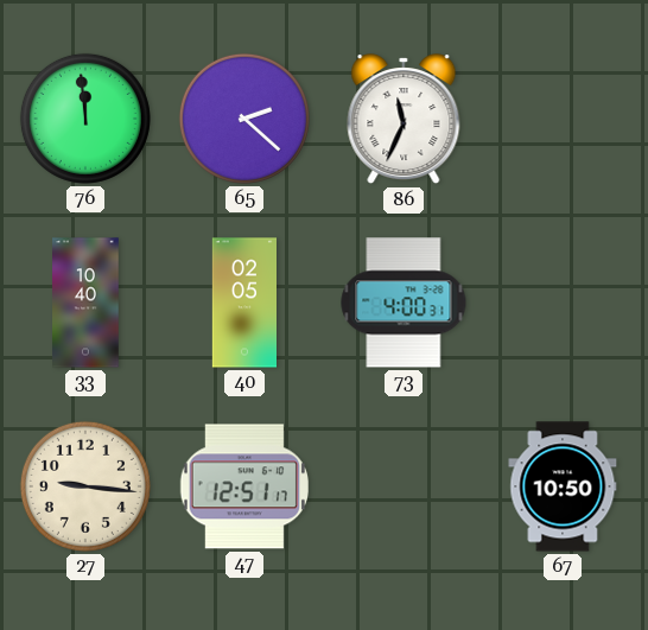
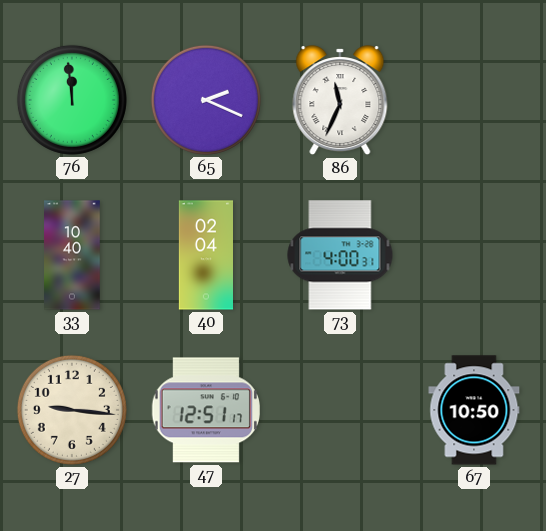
65: 2:22 -> 2:19 (206, 100)
40: 02:05 -> 02:04 (205, 255)
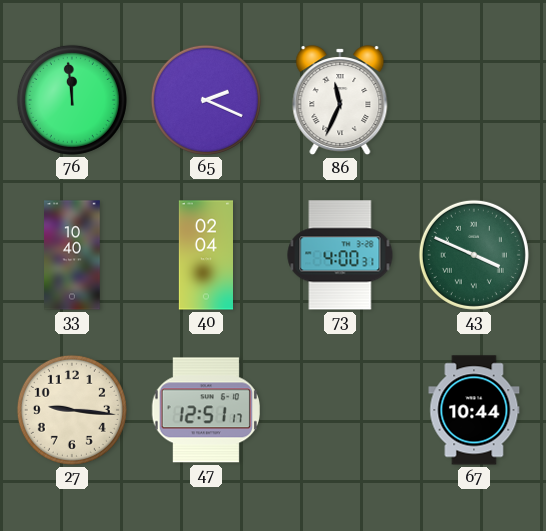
43: none -> 3:49 (474, 255)
67: 10:50 -> 10:44 (474, 410)
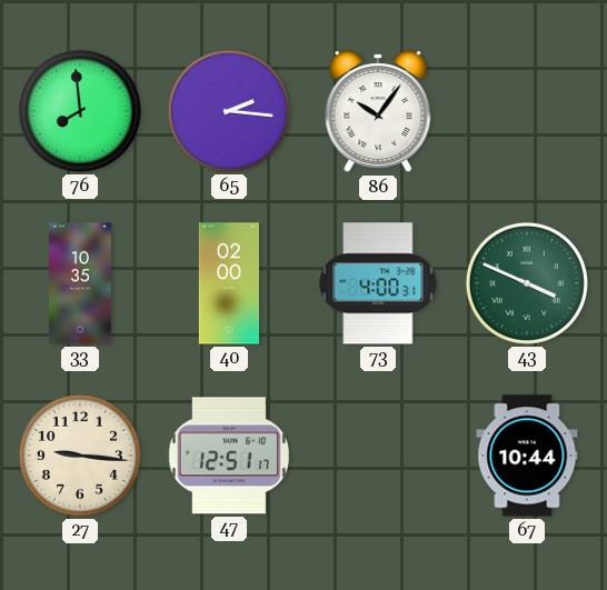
76: 11:59 -> 7:59 (80, 111)
65: 2:19 -> 2:16 (229, 111)
86: 11:34 -> 10:06 (378, 112)
33: 10:40 -> 10:35 (80, 283)
40: 02:04 -> 02:00 (228, 283)
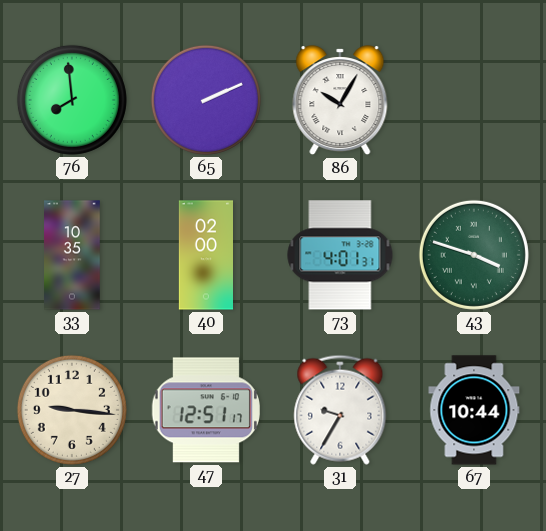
65: 2:16 -> 2:11 (206, 100)
86: 10:06 -> 10:05 (340, 101)
73: 4:00 -> 4:01 (340, 255)
43: 3:49 -> 3:48 (474, 255)
31: none -> 9:35 (340, 410)
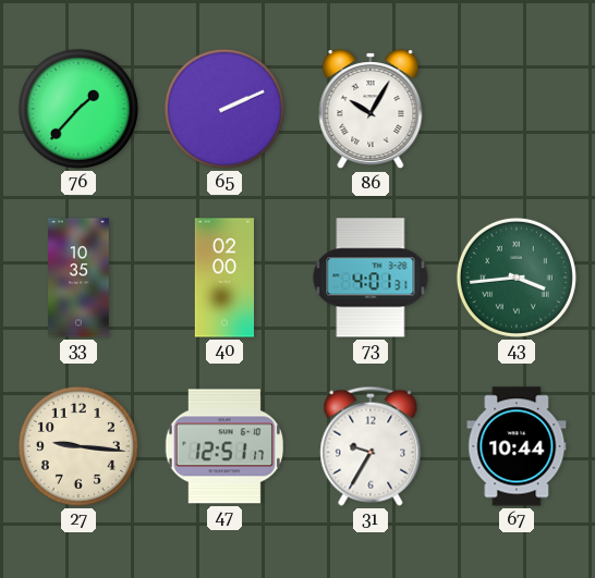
76: 7:59 -> 1:37 (78, 109)
43: 3:48 -> 3:44 (517, 278)
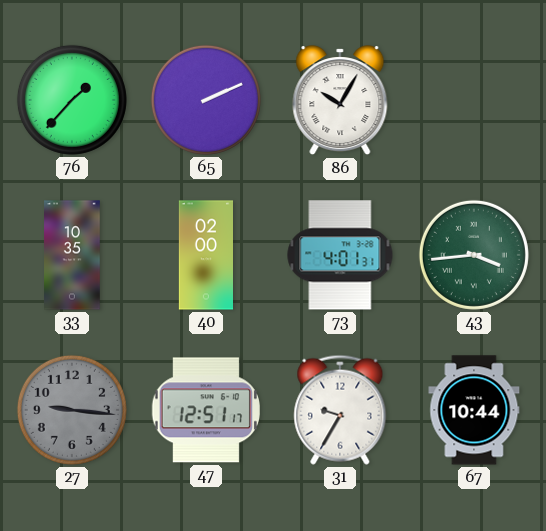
27 dial: cream -> grey (72, 410)
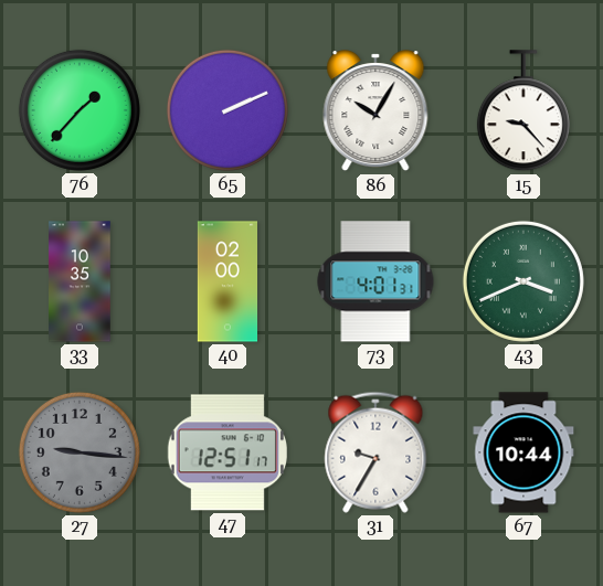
15: none -> 9:23 (523, 111)
43: 3:44 -> 3:41 (523, 281)
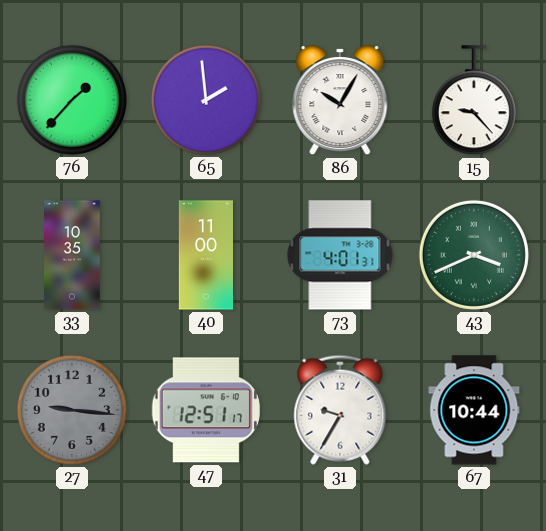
65: 2:11 -> 1:59 (206, 100)
40: 02:00 -> 11:00 (205, 255)
